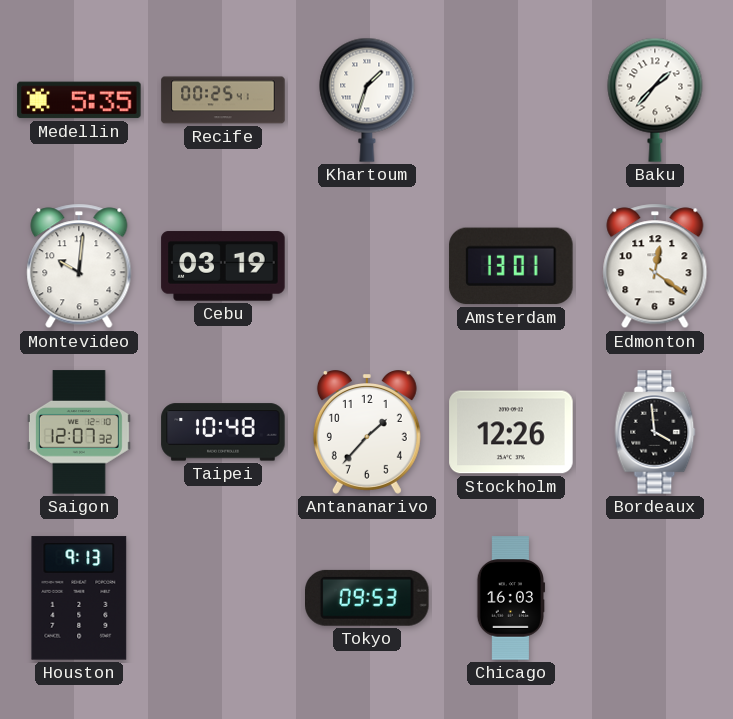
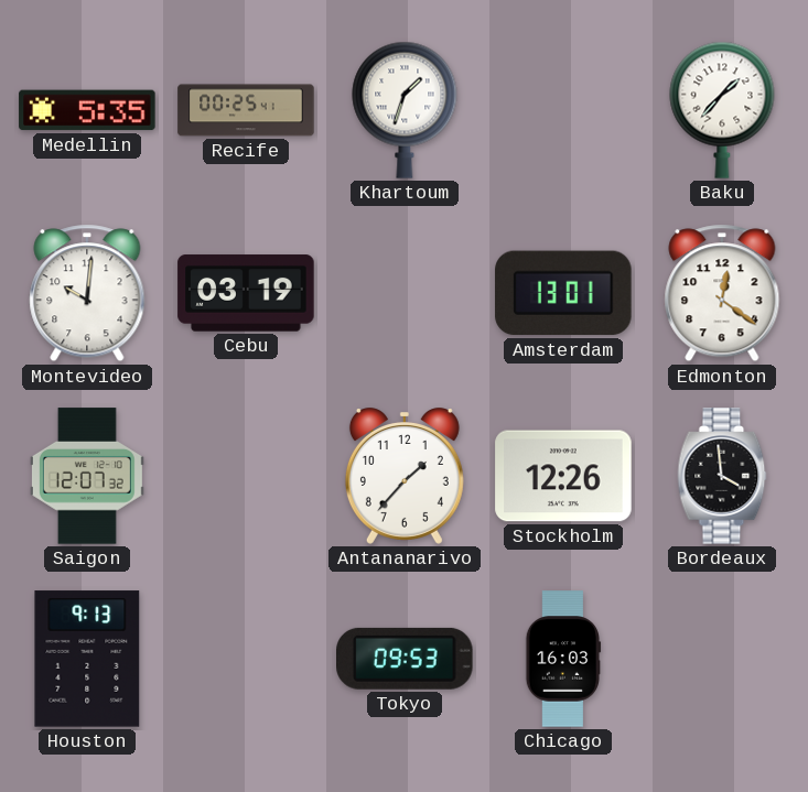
Taipei: 10:48 -> none (223, 432)
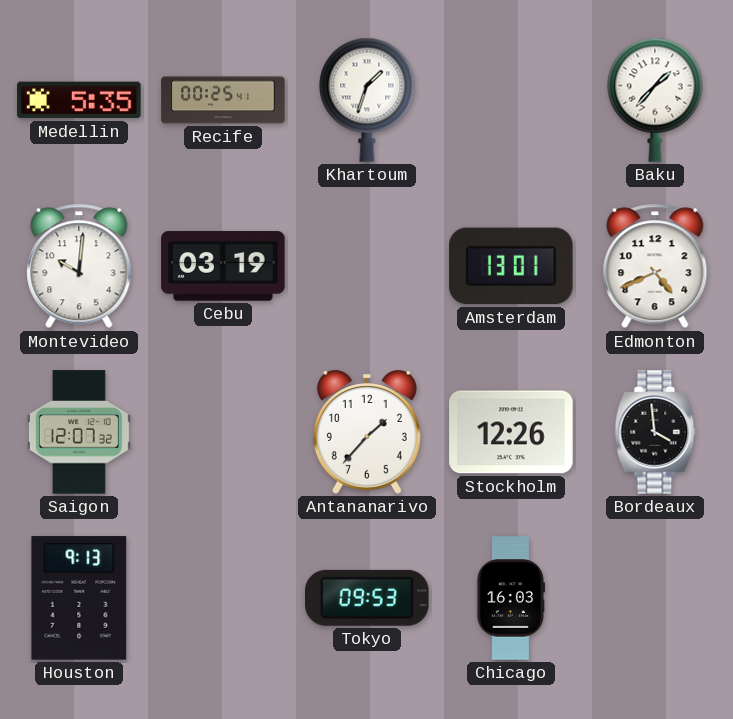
Edmonton: 12:21 -> 4:41 (655, 266)
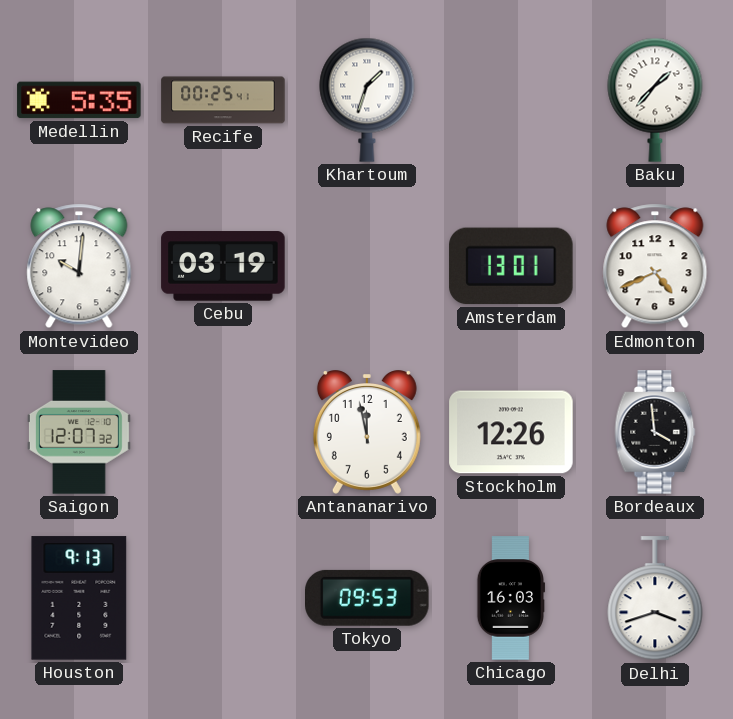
Antananarivo: 1:37 -> 11:58 (367, 432)
Delhi: none -> 3:42 (655, 599)
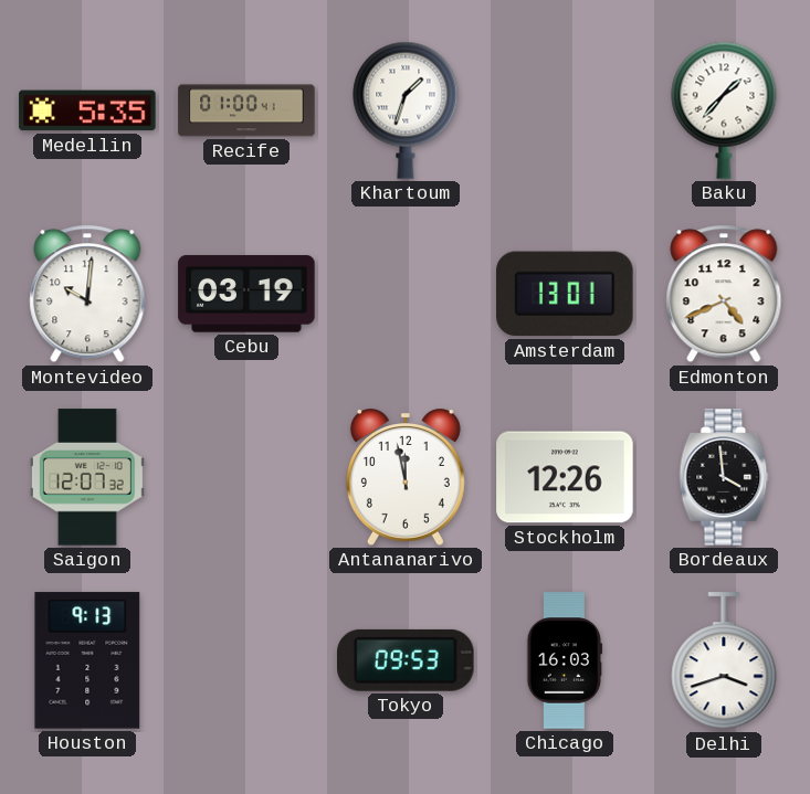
Recife: 00:25 -> 01:00 (246, 110)
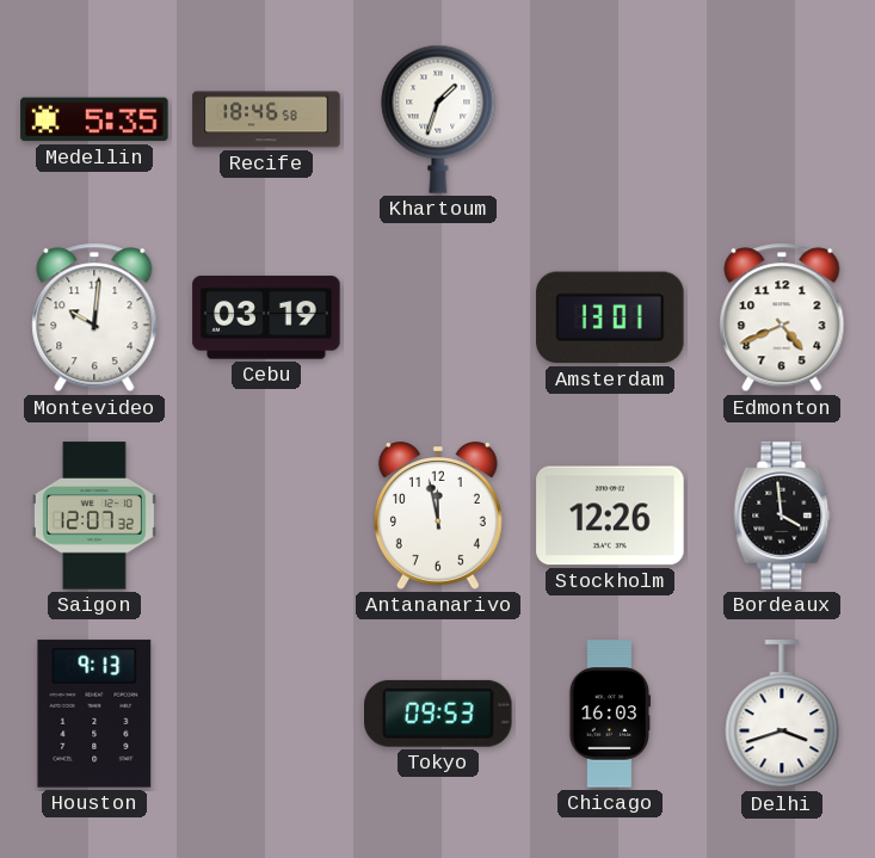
Recife: 01:00 -> 18:46 (266, 119)
Baku: 1:37 -> none (724, 110)
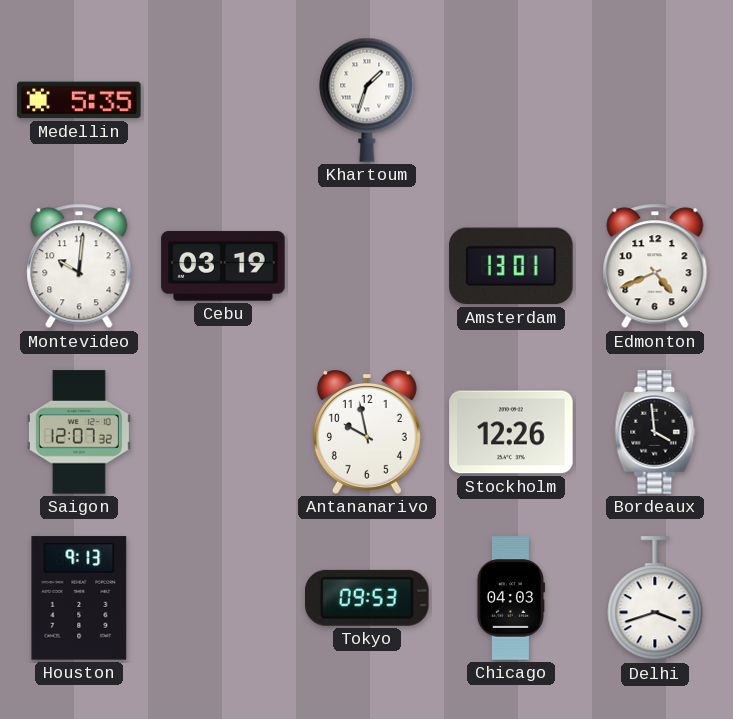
Recife: 18:46 -> none (266, 119)
Antananarivo: 11:58 -> 9:58 (367, 432)
Chicago: 16:03 -> 04:03 (511, 598)
